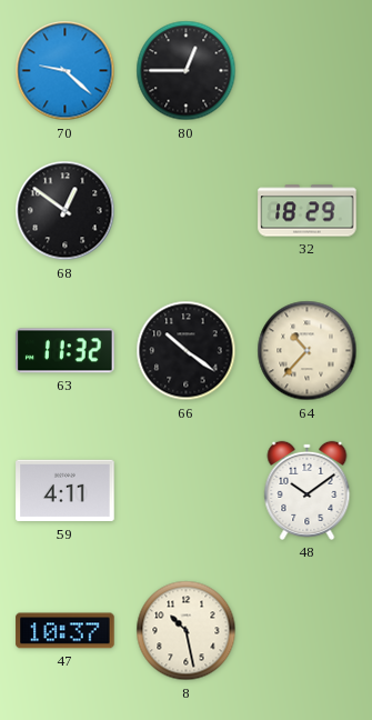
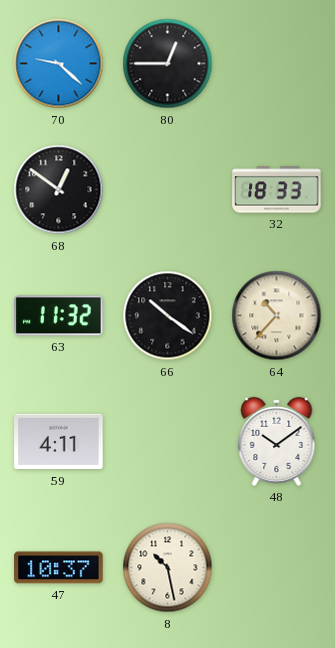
32: 18:29 -> 18:33 (277, 190)
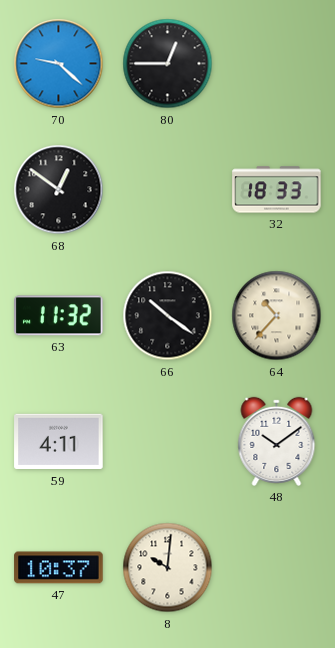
8: 10:28 -> 10:01 (168, 568)
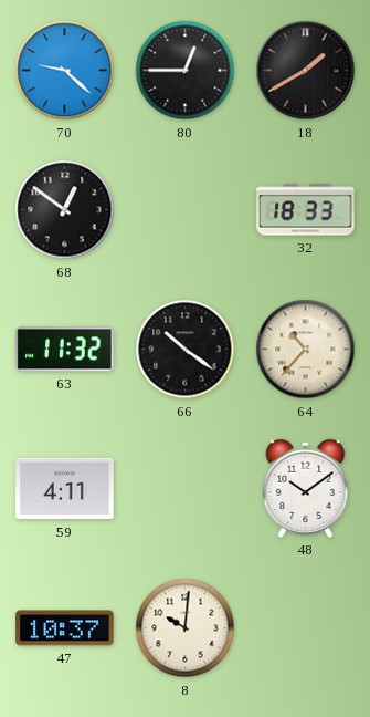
18: none -> 1:40 (306, 71)
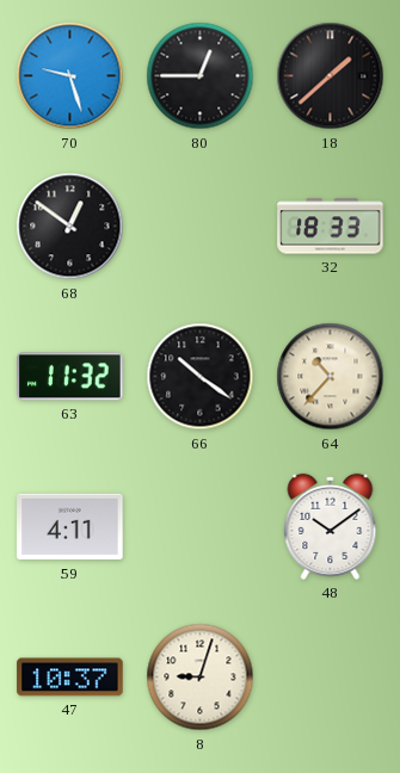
70: 9:22 -> 9:27 (70, 76)
18: 1:40 -> 1:38 (331, 76)
8: 10:01 -> 9:03 (201, 678)
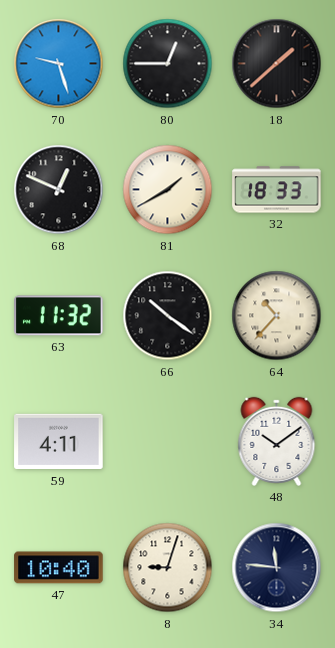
68: 12:51 -> 12:49 (59, 190)
81: none -> 1:40 (168, 190)
47: 10:37 -> 10:40 (59, 568)
34: none -> 11:46 (277, 568)
